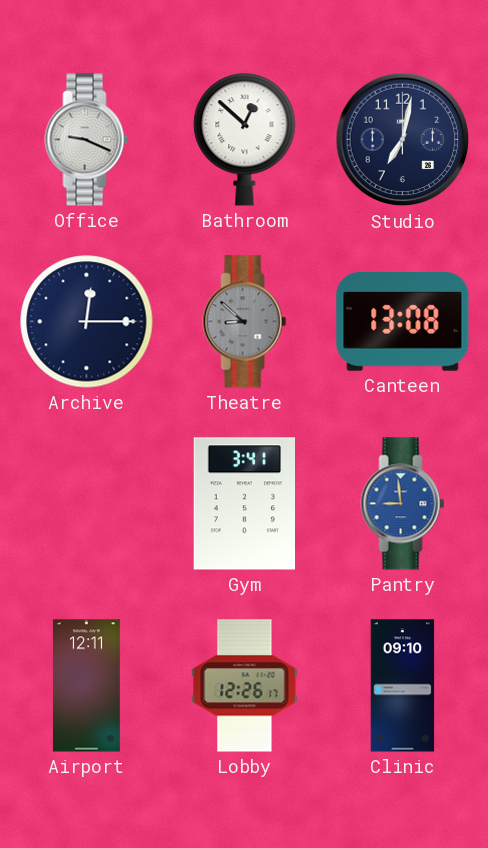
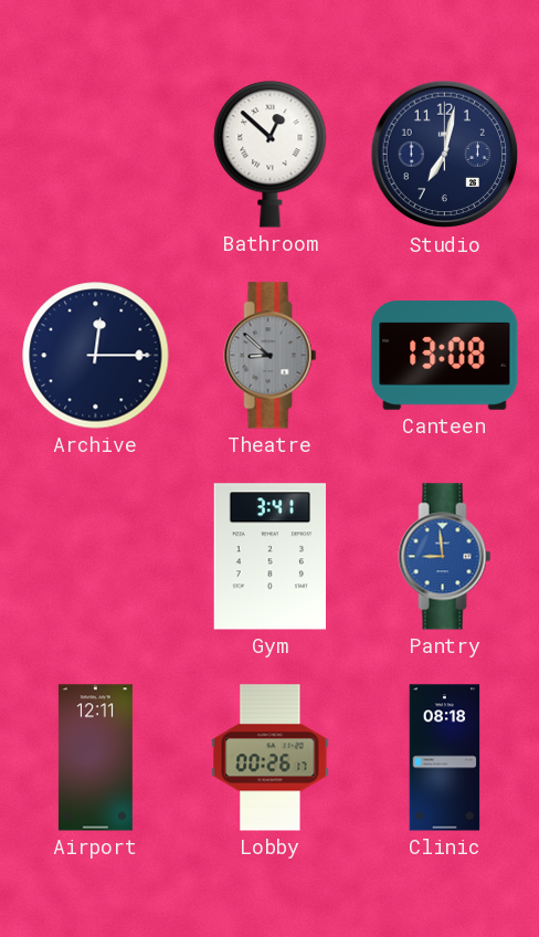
Office: 9:19 -> none (87, 140)
Lobby: 12:26 -> 00:26 (271, 758)
Clinic: 09:10 -> 08:18 (445, 758)
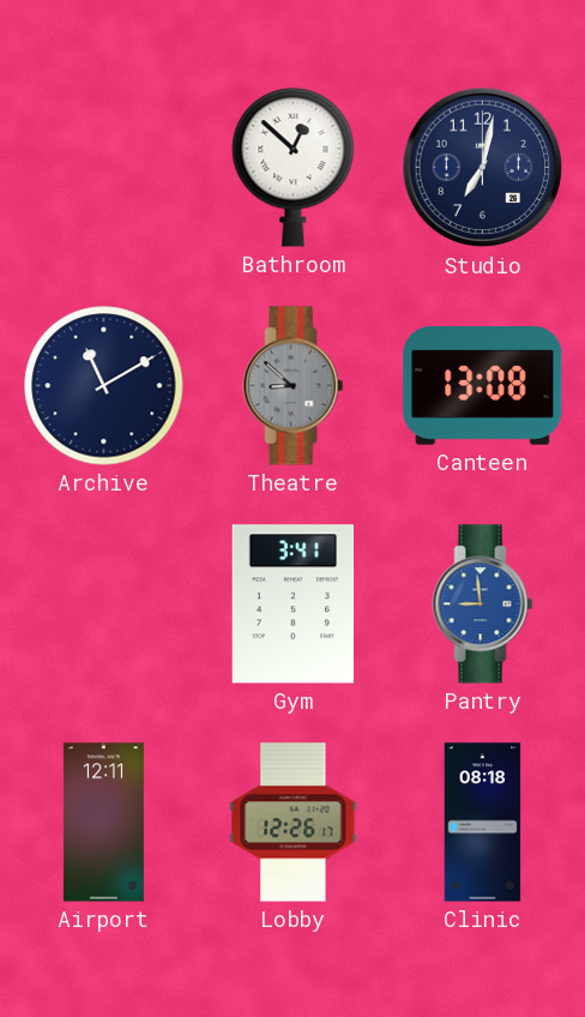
Archive: 12:15 -> 11:10 (104, 386)
Lobby: 00:26 -> 12:26 (294, 823)
